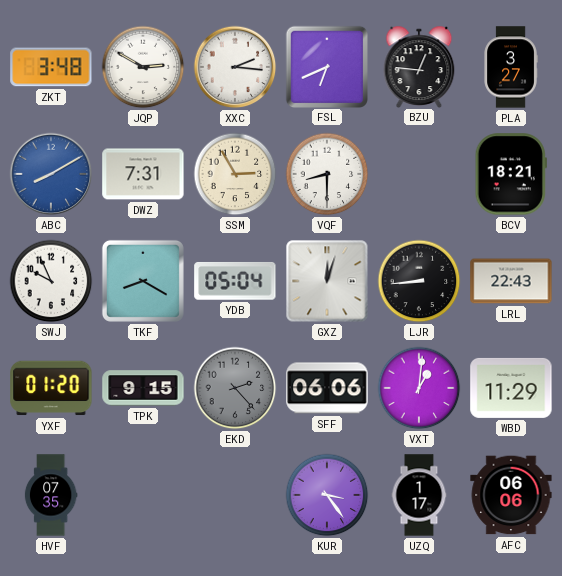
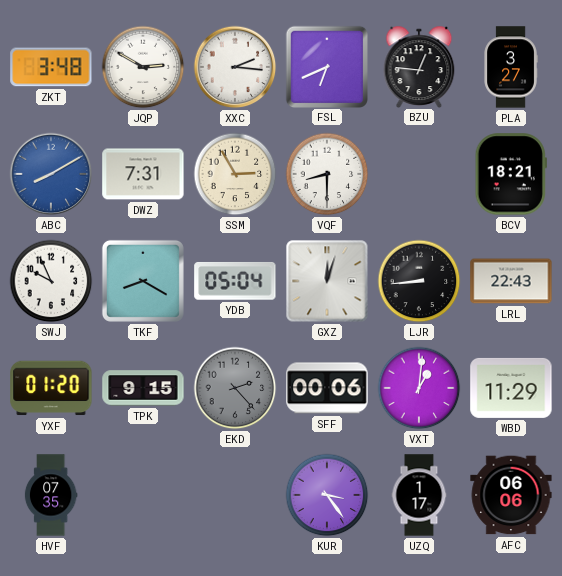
SFF: 06:06 -> 00:06 (327, 388)
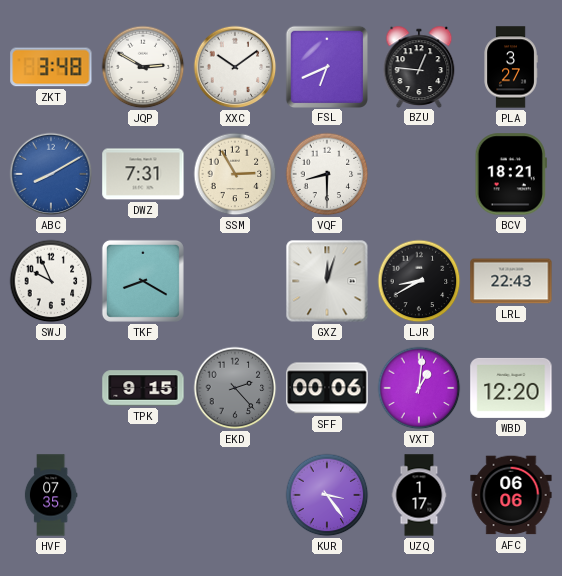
XXC: 2:16 -> 10:09 (235, 67)
YDB: 05:04 -> none (235, 281)
LJR: 8:44 -> 8:40 (419, 281)
YXF: 01:20 -> none (51, 388)
WBD: 11:29 -> 12:20 (511, 388)
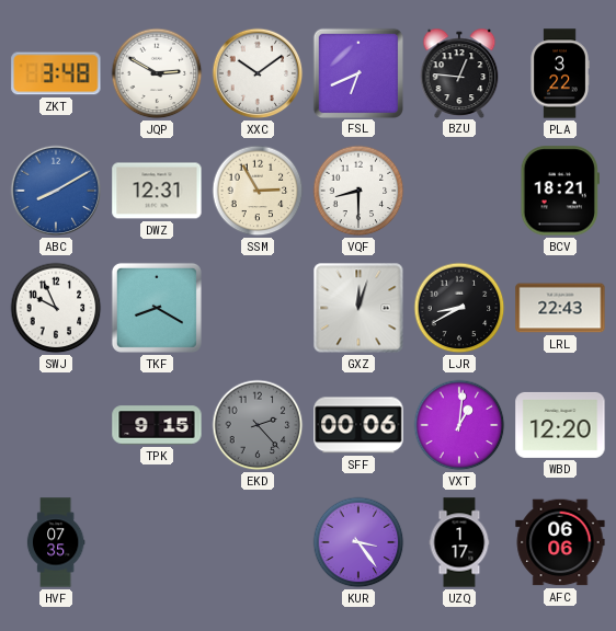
PLA: 3:27 -> 3:22 (560, 73)
DWZ: 7:31 -> 12:31 (157, 191)
